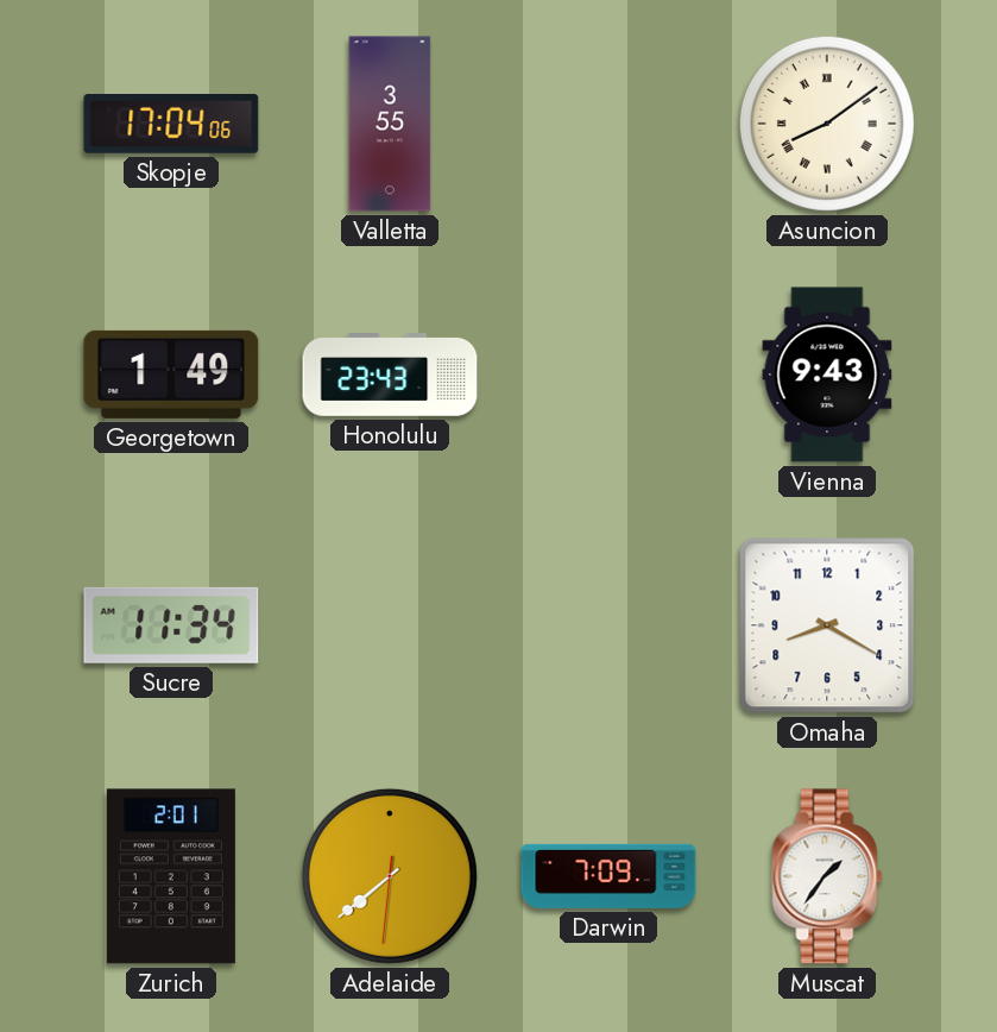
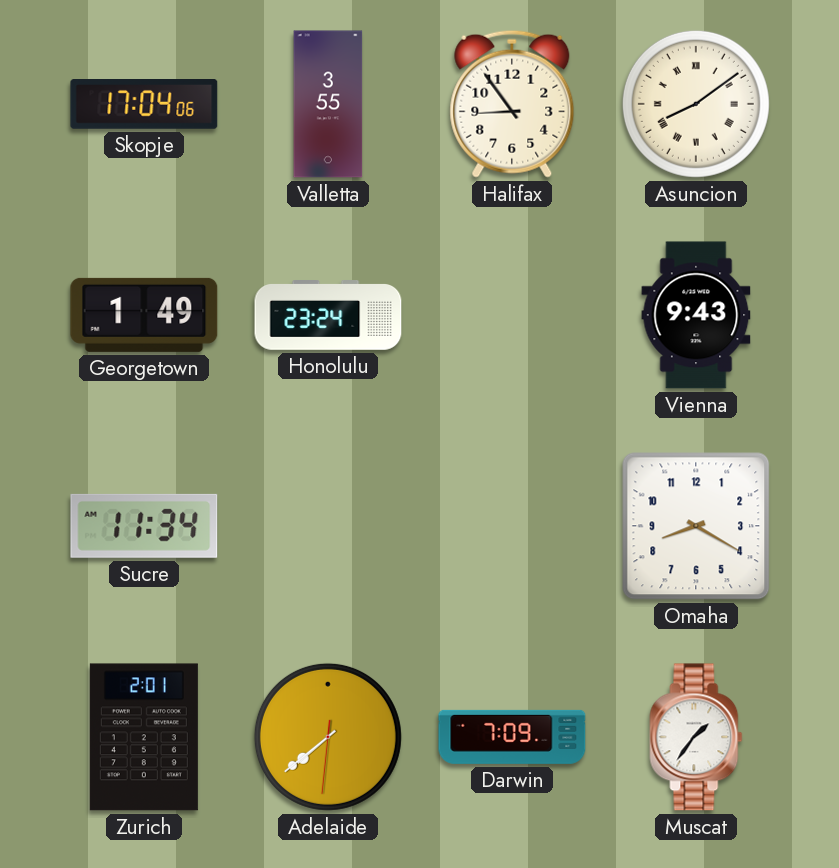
Halifax: none -> 8:54 (512, 104)
Honolulu: 23:43 -> 23:24 (328, 315)
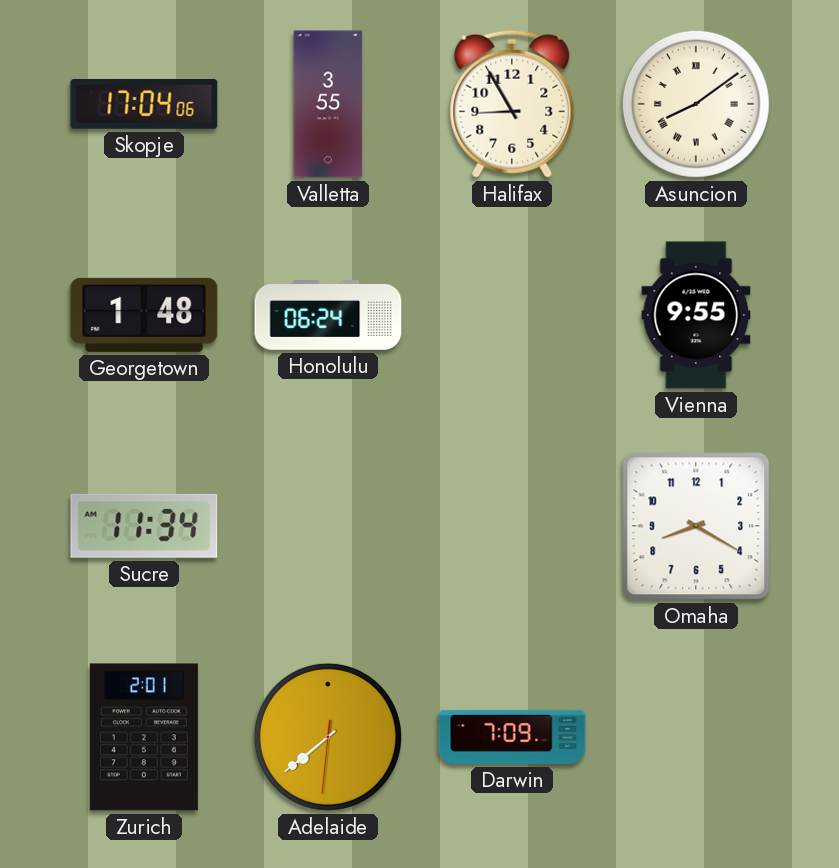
Halifax: 8:54 -> 8:55 (512, 104)
Georgetown: 1:49 -> 1:48 (144, 315)
Honolulu: 23:24 -> 06:24 (328, 315)
Vienna: 9:43 -> 9:55 (696, 315)
Muscat: 1:36 -> none (696, 737)
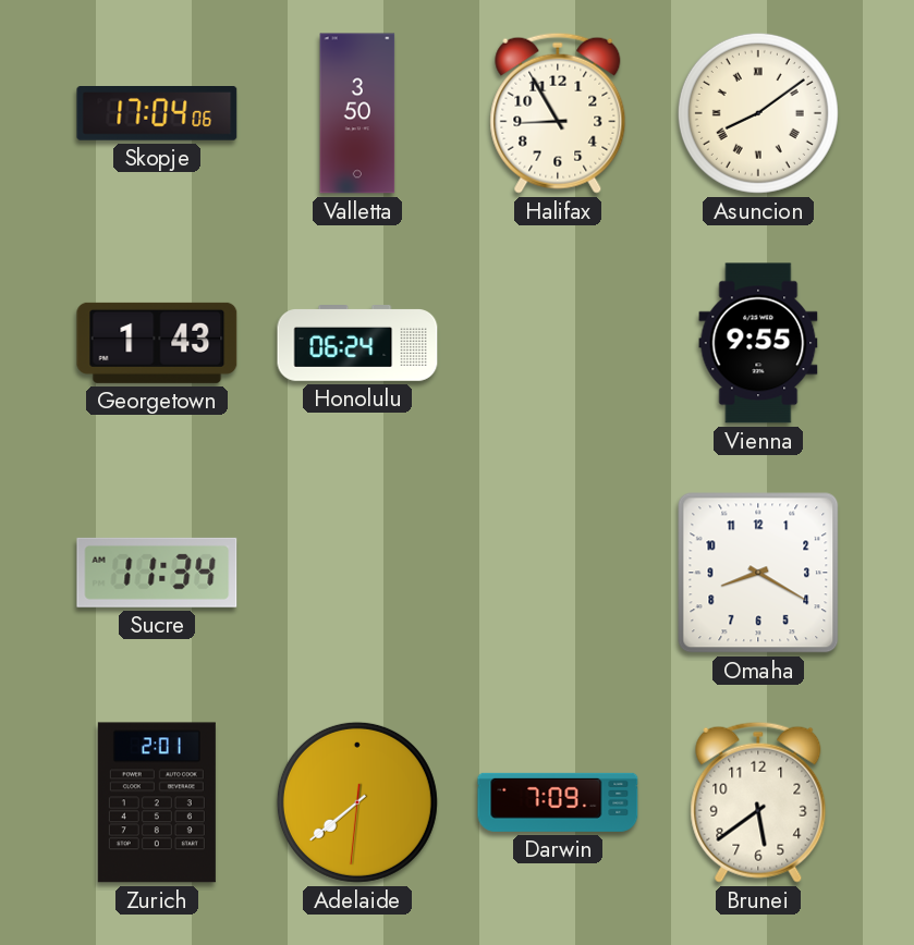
Valletta: 3:55 -> 3:50 (357, 113)
Georgetown: 1:48 -> 1:43 (157, 343)
Brunei: none -> 5:39 (758, 802)
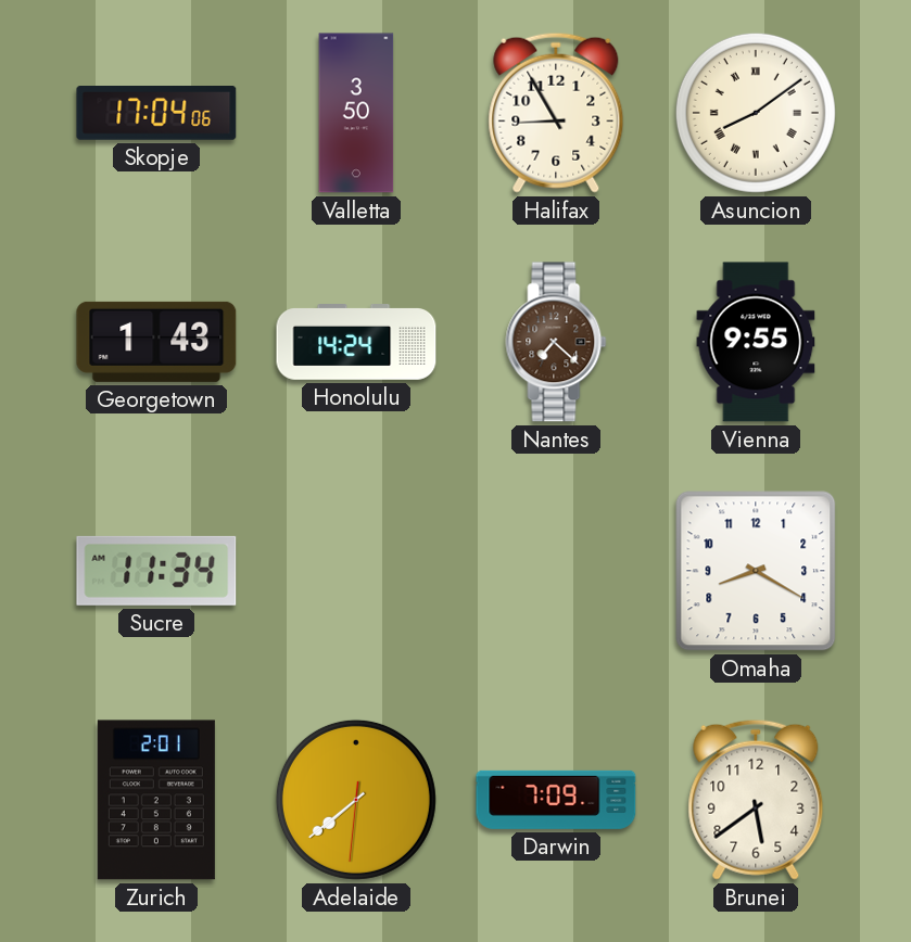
Honolulu: 06:24 -> 14:24 (356, 342)
Nantes: none -> 7:22 (556, 342)
